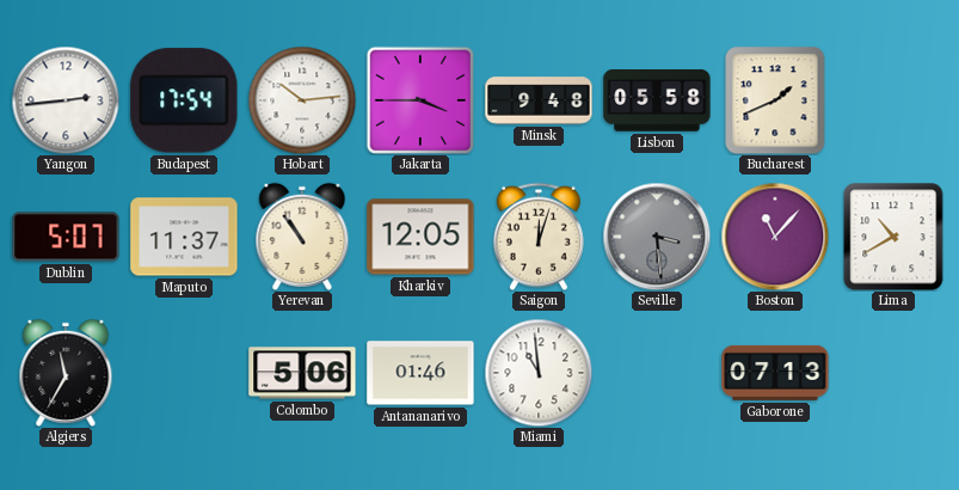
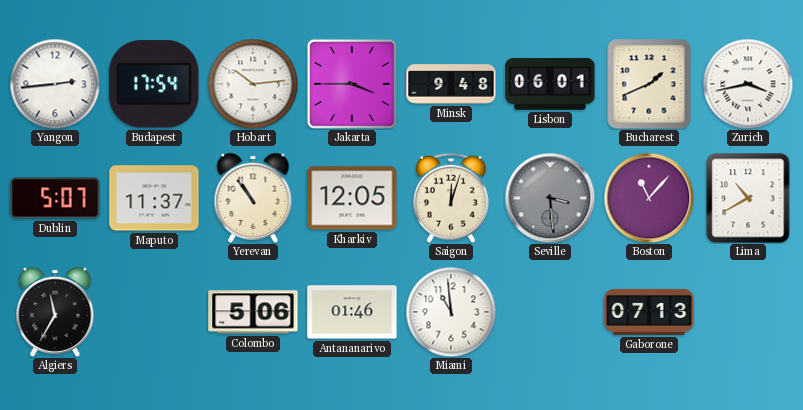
Lisbon: 05:58 -> 06:01 (550, 84)
Zurich: none -> 3:43 (748, 84)
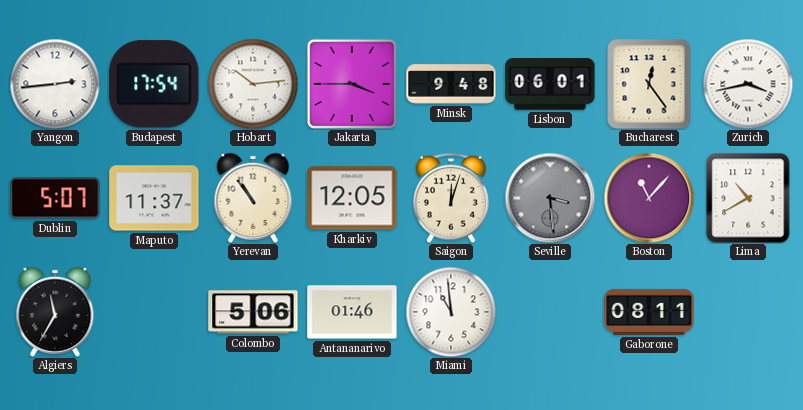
Bucharest: 1:41 -> 12:24 (649, 84)
Gaborone: 07:13 -> 08:11 (649, 312)
